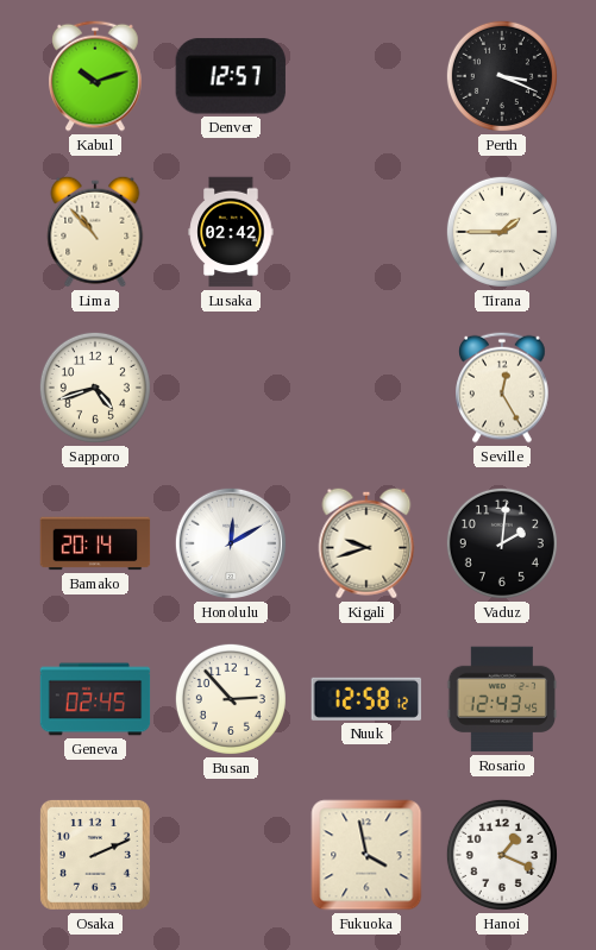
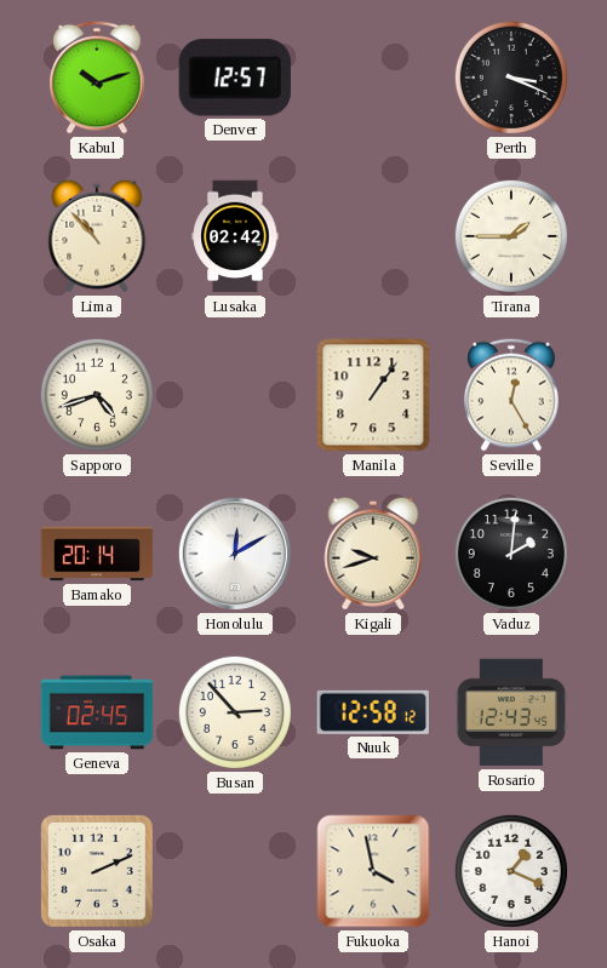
Manila: none -> 1:06 (373, 395)
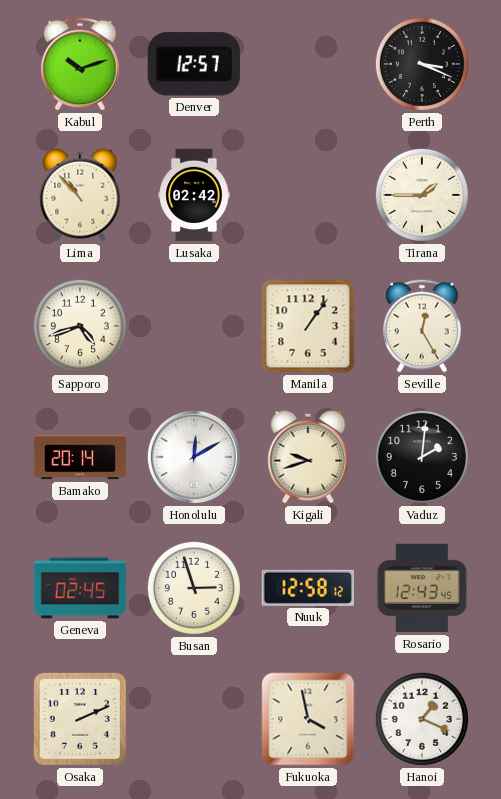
Busan: 2:53 -> 2:57 (194, 588)
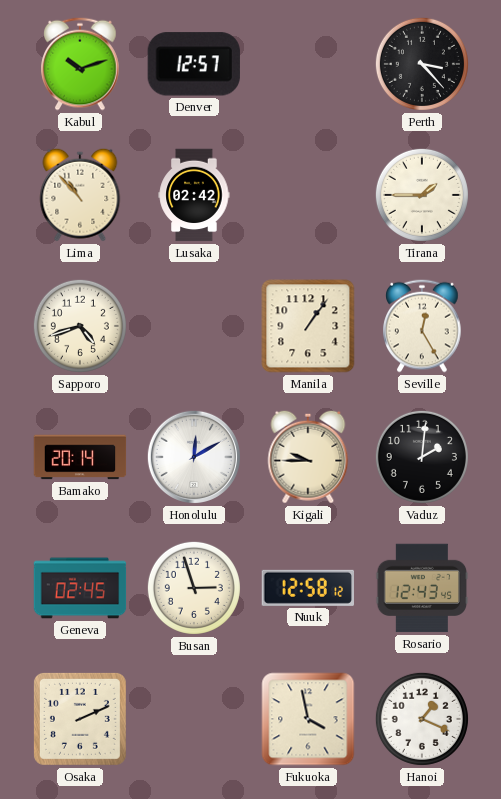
Perth: 3:19 -> 3:23 (422, 64)
Kigali: 9:42 -> 9:45 (308, 457)
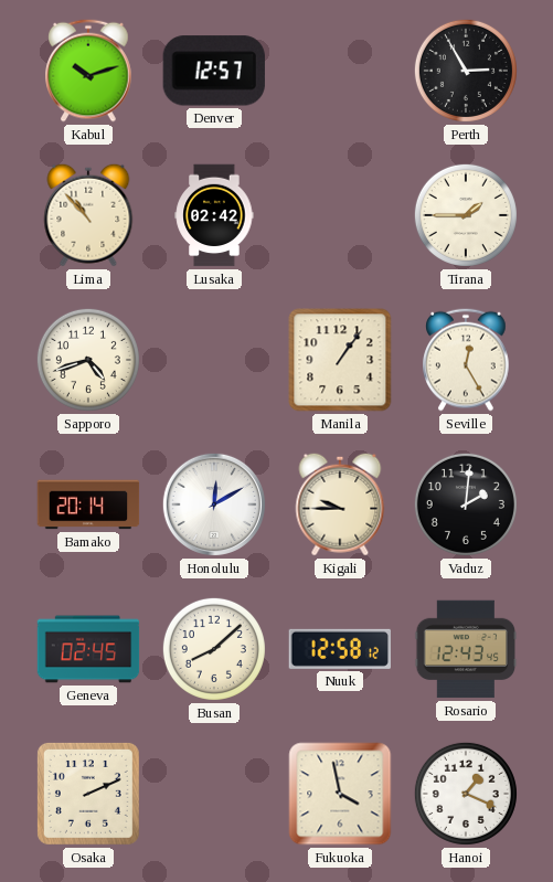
Perth: 3:23 -> 2:55 (466, 71)
Busan: 2:57 -> 8:08 (214, 649)
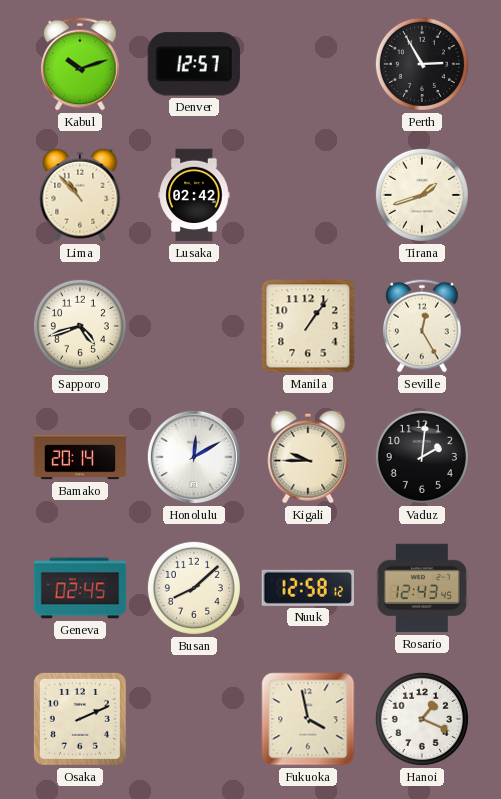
Tirana: 1:45 -> 1:42 (422, 195)
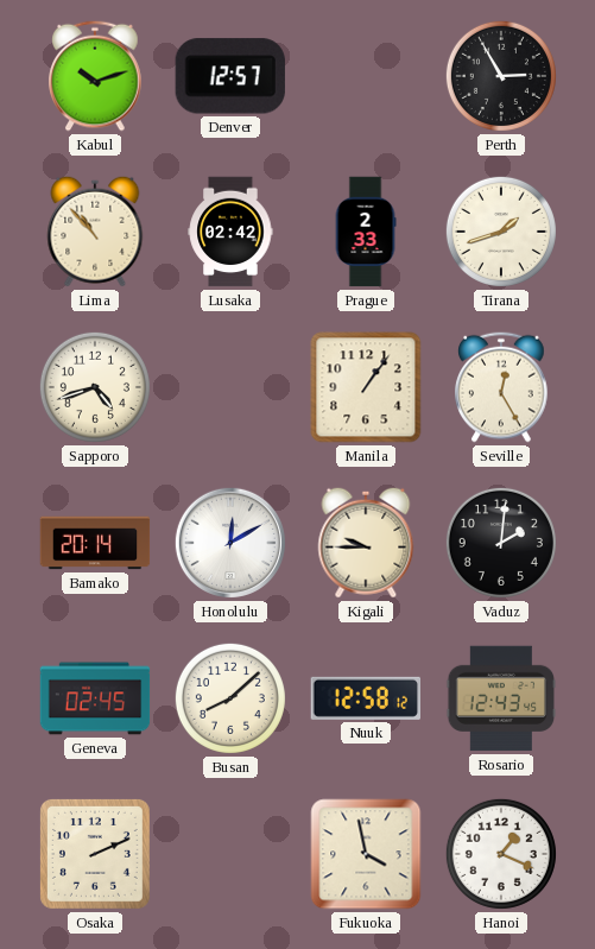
Prague: none -> 2:33 (366, 232)
